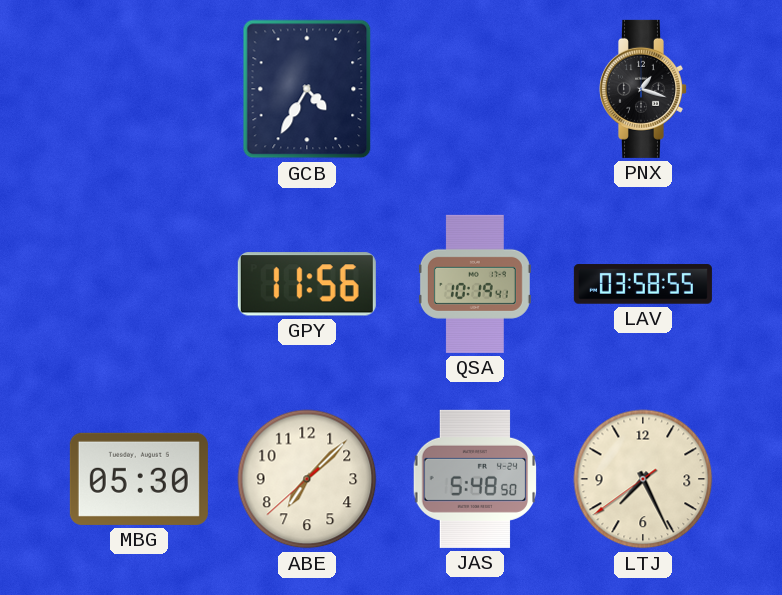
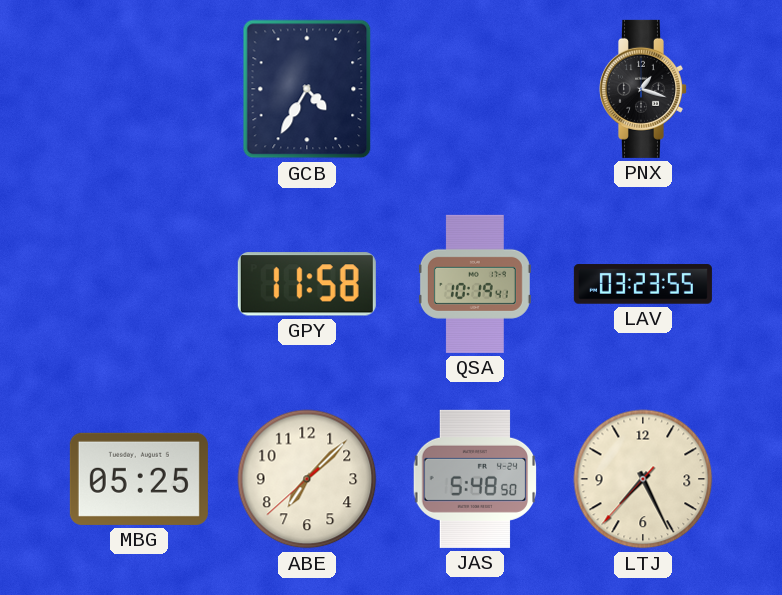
GPY: 11:56 -> 11:58 (307, 284)
LAV: 03:58 -> 03:23 (643, 284)
MBG: 05:30 -> 05:25 (139, 479)
LTJ: 7:25:39 -> 7:25:37 (643, 479)
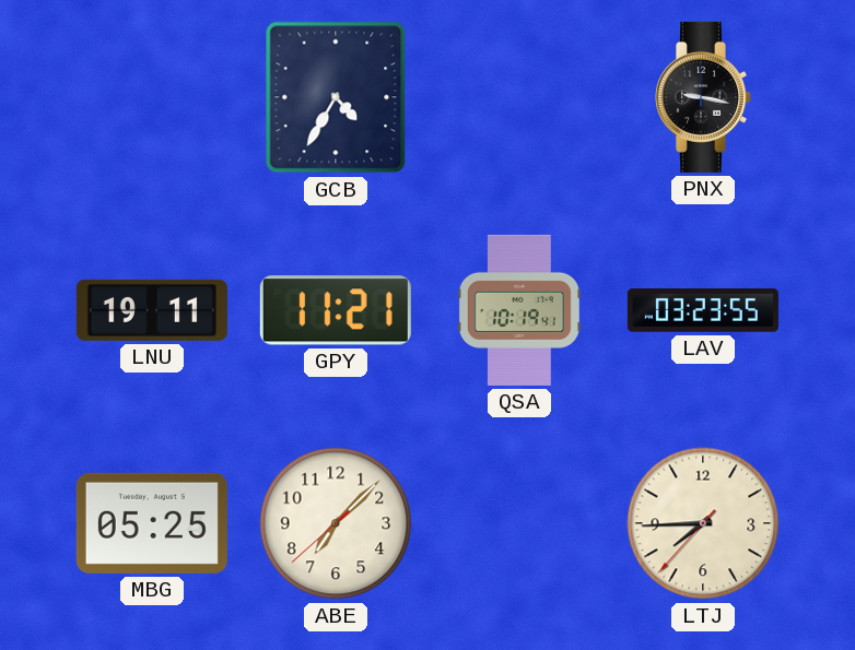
PNX: 1:18 -> 9:17 (702, 97)
LNU: none -> 19:11 (152, 310)
GPY: 11:58 -> 11:21 (336, 310)
JAS: 5:48 -> none (475, 479)
LTJ: 7:25 -> 7:44 (703, 523)
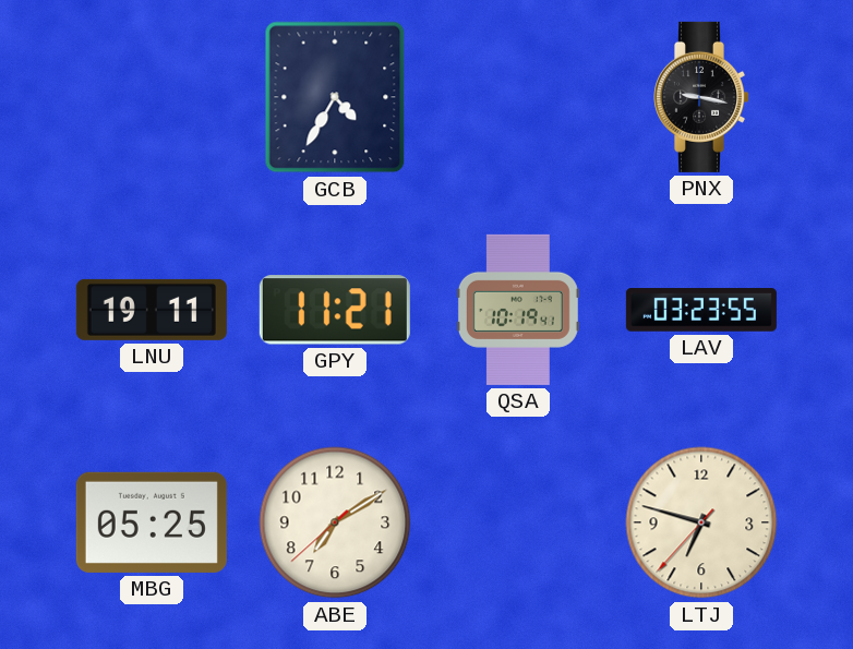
ABE: 7:07 -> 7:09 (335, 522)
LTJ: 7:44 -> 6:47 (701, 522)
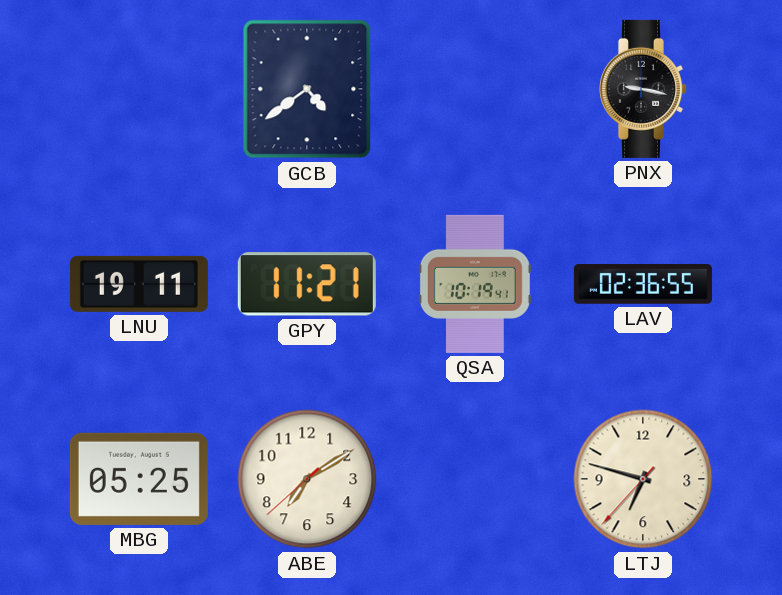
GCB: 4:35 -> 4:39 (307, 89)
LAV: 03:23 -> 02:36 (643, 284)
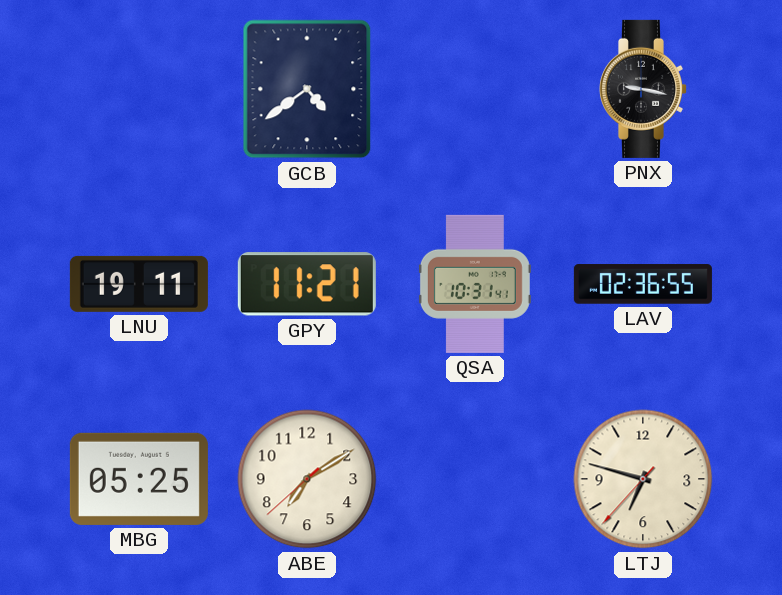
QSA: 10:19 -> 10:31 (475, 284)
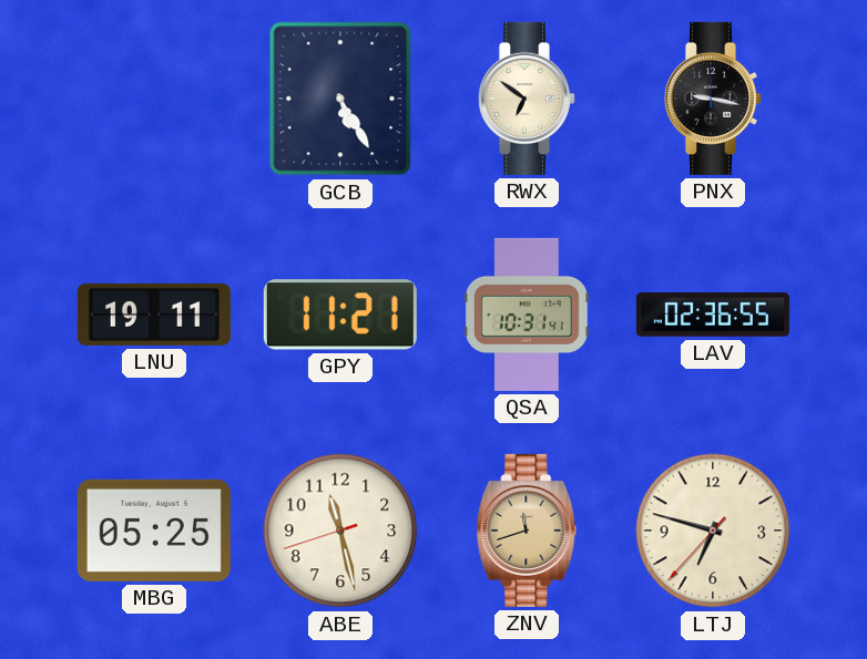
GCB: 4:39 -> 5:25 (340, 99)
RWX: none -> 6:51 (526, 99)
ABE: 7:09 -> 11:27 (340, 531)
ZNV: none -> 11:42 (527, 531)
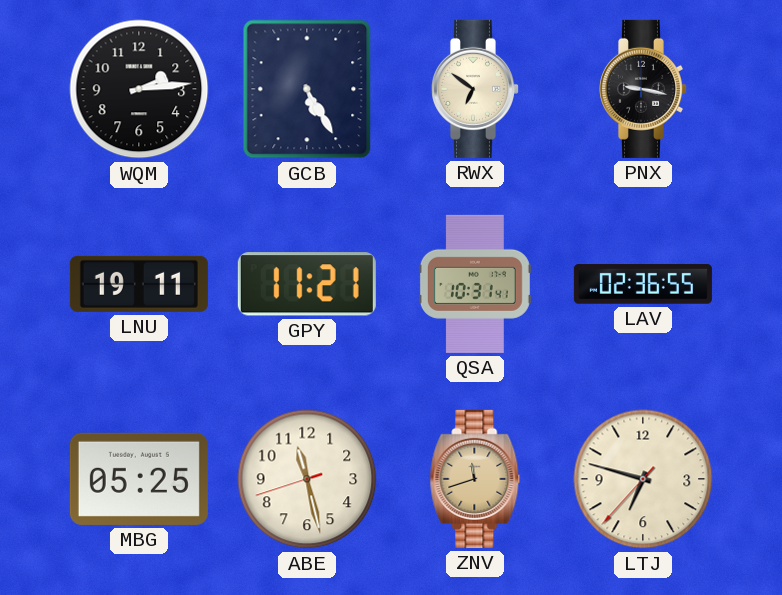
WQM: none -> 2:14 (139, 89)
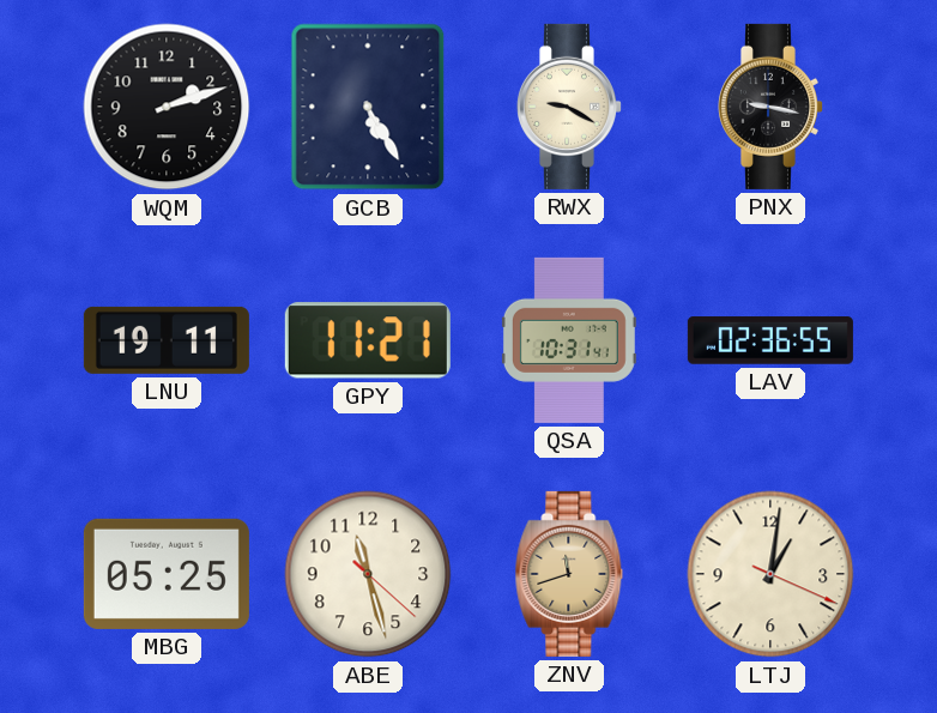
WQM: 2:14 -> 2:12 (167, 107)
RWX: 6:51 -> 9:20 (568, 107)
ABE: 11:27:42 -> 11:27:22 (368, 574)
LTJ: 6:47 -> 1:01 (770, 574)
